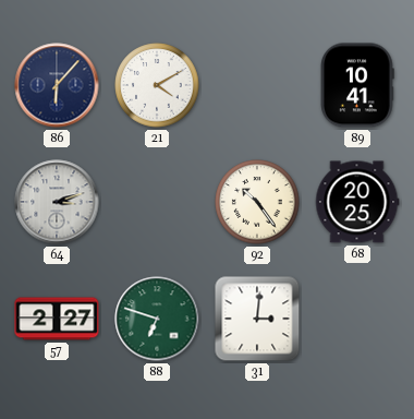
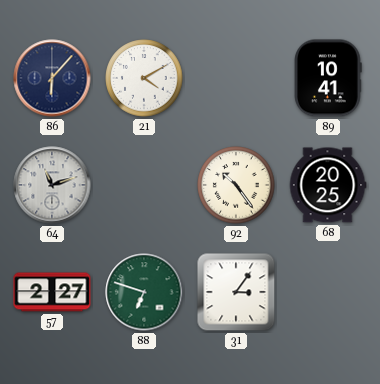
64: 3:12 -> 11:12 (52, 185)
31: 3:01 -> 3:06 (236, 292)
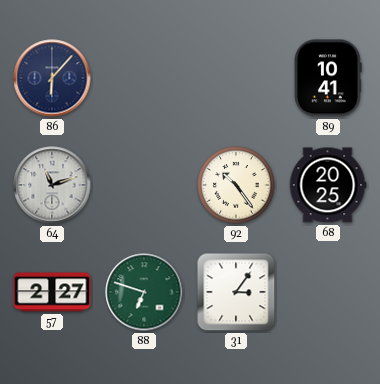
21: 4:10 -> none (144, 78)
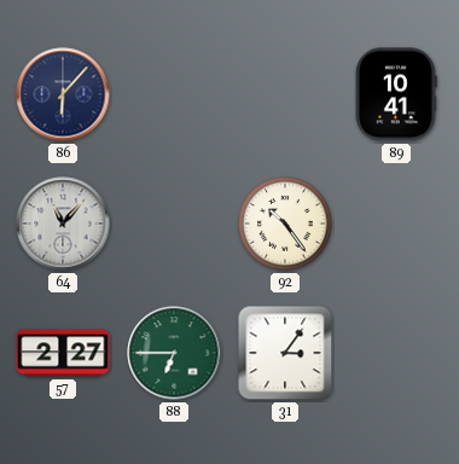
64: 11:12 -> 11:07 (63, 224)
68: 20:25 -> none (328, 185)
88: 6:48 -> 6:45 (174, 353)
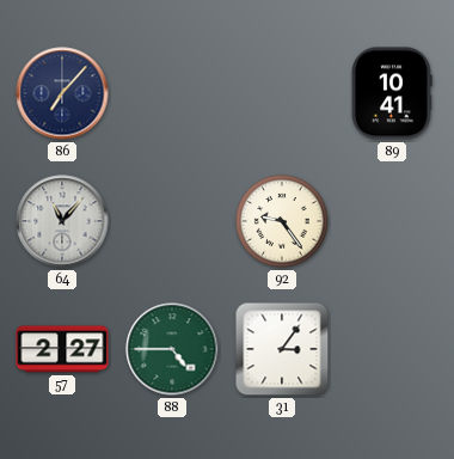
86: 6:07 -> 7:07 (62, 93)
92: 10:24 -> 9:24 (282, 221)
88: 6:45 -> 4:45 (172, 349)
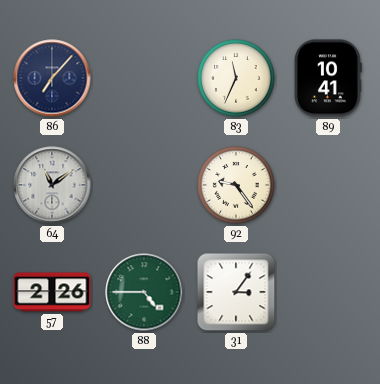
83: none -> 11:34 (236, 78)
64: 11:07 -> 11:09 (52, 185)
57: 2:27 -> 2:26 (52, 292)
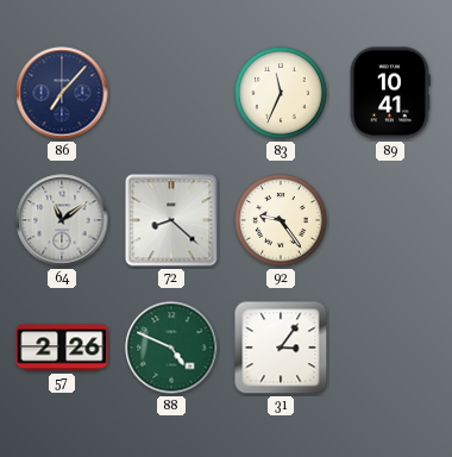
72: none -> 8:22 (171, 220)
88: 4:45 -> 4:49 (171, 348)
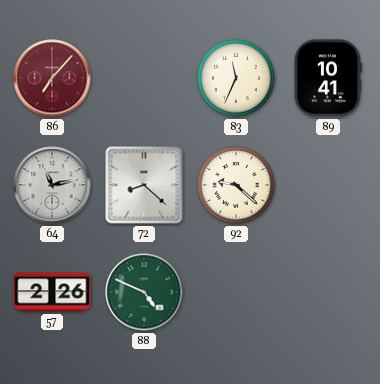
86 dial: navy -> burgundy (52, 78)
64: 11:09 -> 11:13 (52, 185)
92: 9:24 -> 9:22 (236, 185)
31: 3:06 -> none (281, 348)
